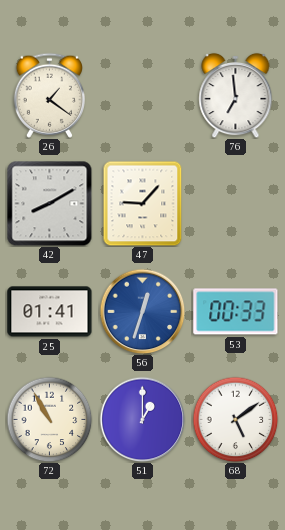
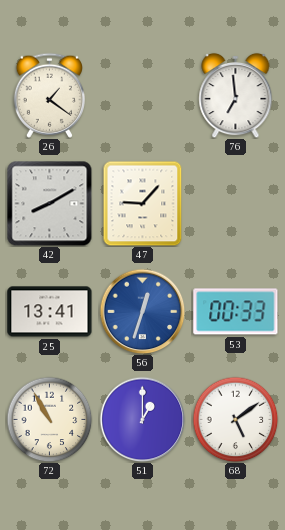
25: 01:41 -> 13:41 (50, 312)
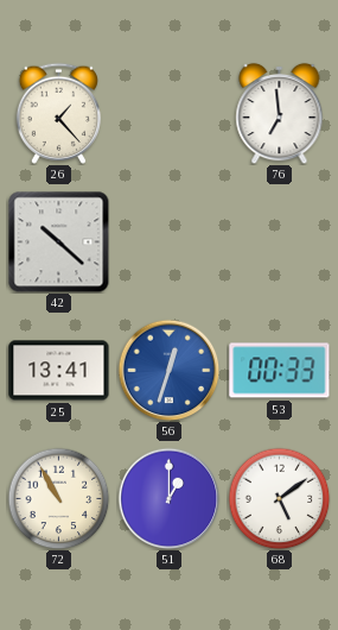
26: 1:21 -> 1:23 (58, 113)
42: 8:10 -> 10:22 (58, 241)
47: 9:07 -> none (143, 203)
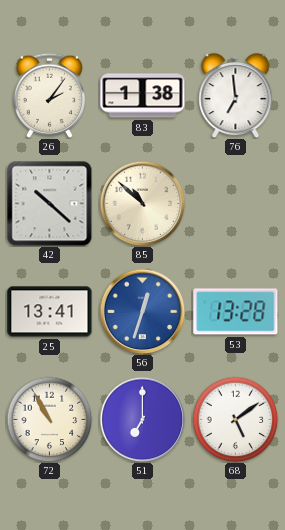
26: 1:23 -> 2:06 (49, 95)
83: none -> 1:38 (143, 96)
85: none -> 10:52 (142, 203)
53: 00:33 -> 13:28 (236, 312)
51: 1:00 -> 7:00 (142, 419)
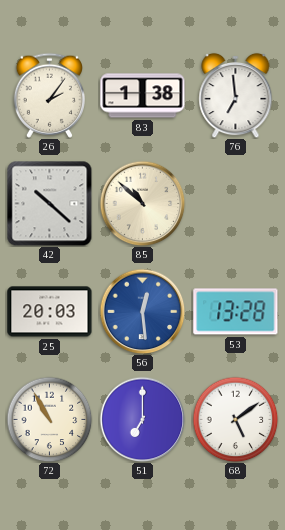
25: 13:41 -> 20:03 (50, 312)
56: 12:33 -> 12:29 (142, 311)
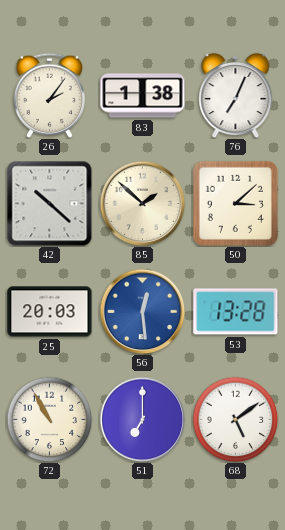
76: 6:59 -> 7:04 (236, 95)
85: 10:52 -> 1:52 (142, 203)
50: none -> 3:08 (235, 203)
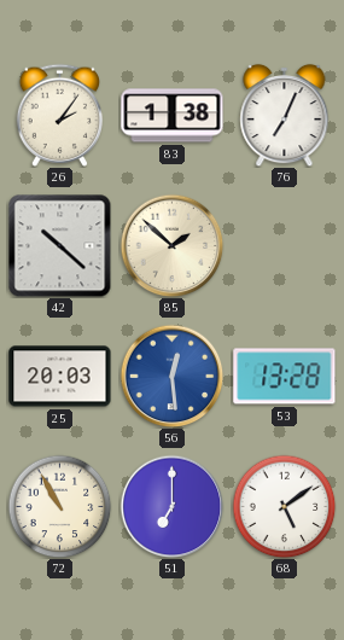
50: 3:08 -> none (235, 203)
